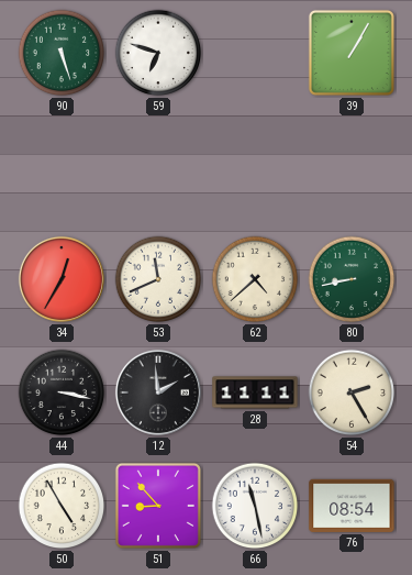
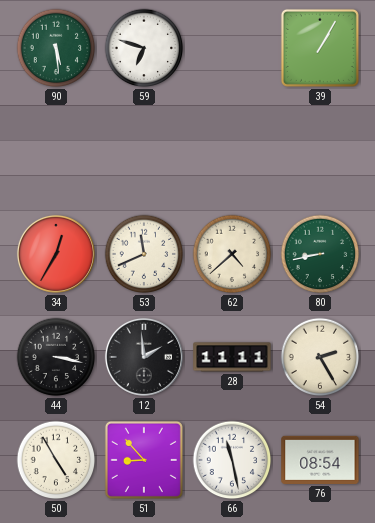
90: 5:27 -> 5:29 (56, 48)
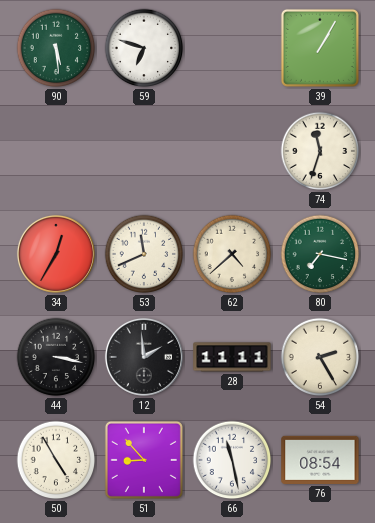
74: none -> 11:33 (320, 151)
80: 8:43 -> 7:17 (320, 254)
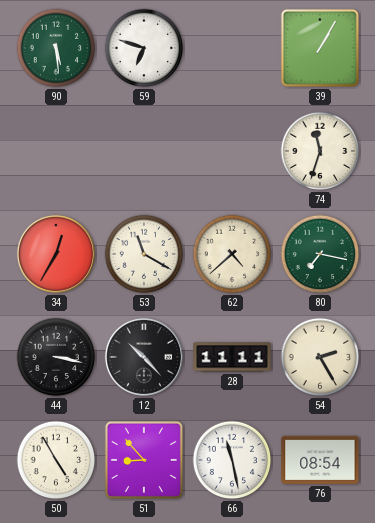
53: 11:41 -> 11:20 (144, 254)
12: 1:59 -> 10:23 (144, 357)
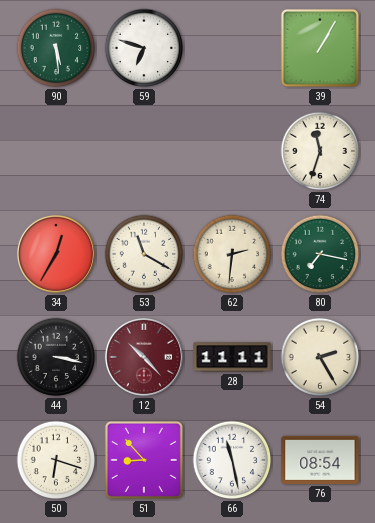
62: 4:38 -> 2:31 (232, 254)
12 dial: black -> burgundy (144, 357)
50: 4:55 -> 6:18 (56, 460)
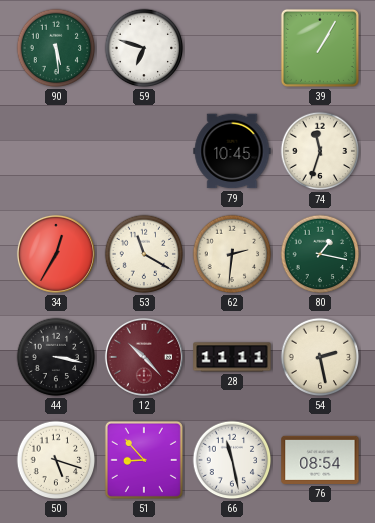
79: none -> 10:45 (232, 151)
80: 7:17 -> 1:17 (320, 254)
54: 2:25 -> 2:28 (320, 357)
50: 6:18 -> 5:18 (56, 460)
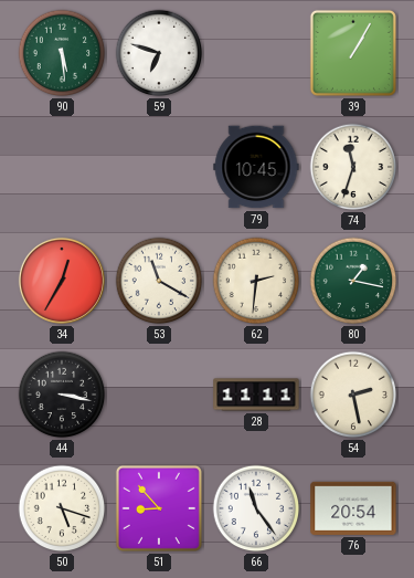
12: 10:23 -> none (144, 357)
66: 11:28 -> 11:24 (256, 508)
76: 08:54 -> 20:54 (353, 508)
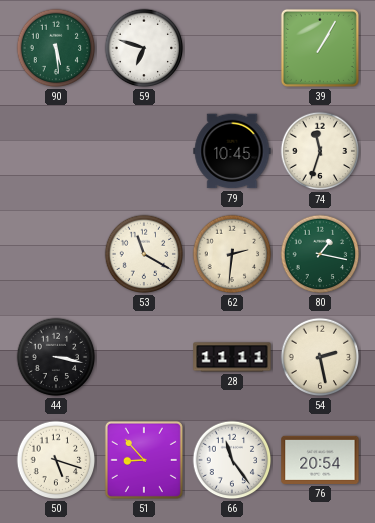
34: 12:35 -> none (62, 281)
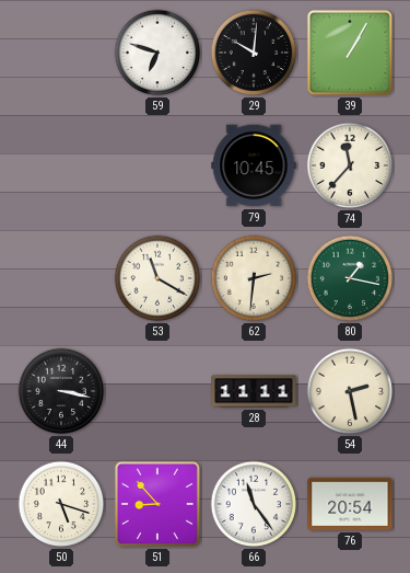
90: 5:29 -> none (56, 48)
29: none -> 10:01 (254, 53)
74: 11:33 -> 11:37 (350, 165)
